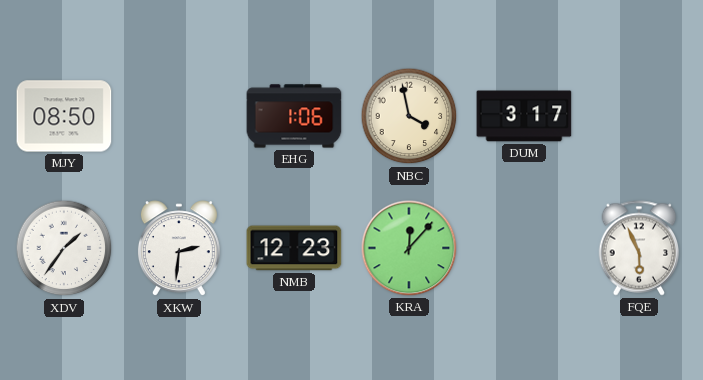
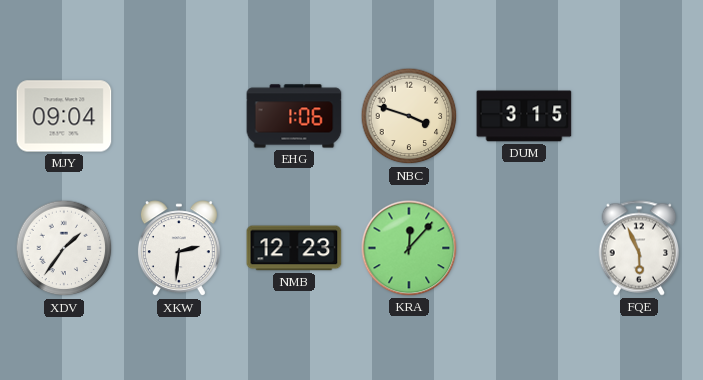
MJY: 08:50 -> 09:04 (64, 116)
NBC: 3:58 -> 3:48 (409, 116)
DUM: 3:17 -> 3:15 (524, 116)
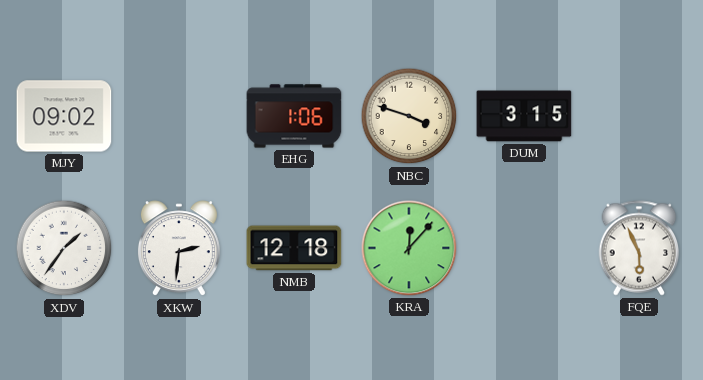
MJY: 09:04 -> 09:02 (64, 116)
NMB: 12:23 -> 12:18 (294, 248)
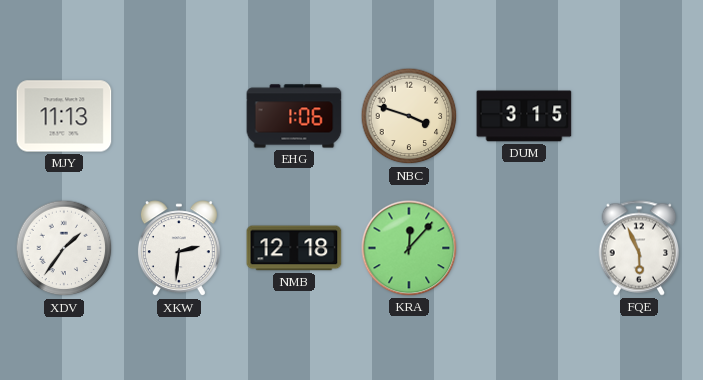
MJY: 09:02 -> 11:13 (64, 116)
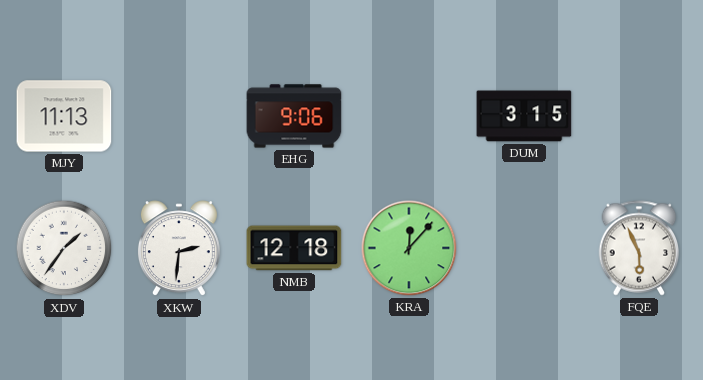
EHG: 1:06 -> 9:06 (294, 116)
NBC: 3:48 -> none (409, 116)
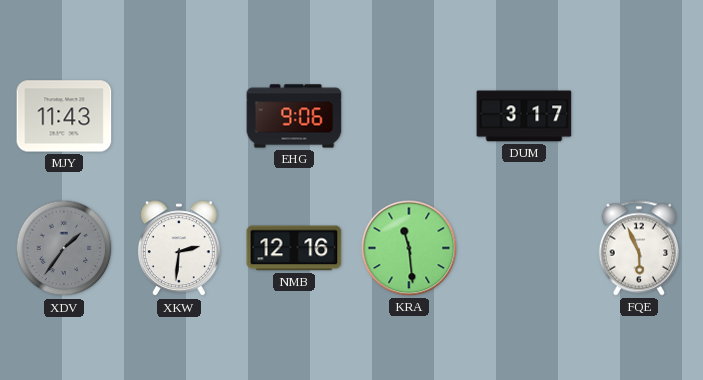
MJY: 11:13 -> 11:43 (64, 116)
DUM: 3:15 -> 3:17 (524, 116)
XDV dial: white -> grey (64, 248)
NMB: 12:18 -> 12:16 (294, 248)
KRA: 12:07 -> 11:29 (409, 248)
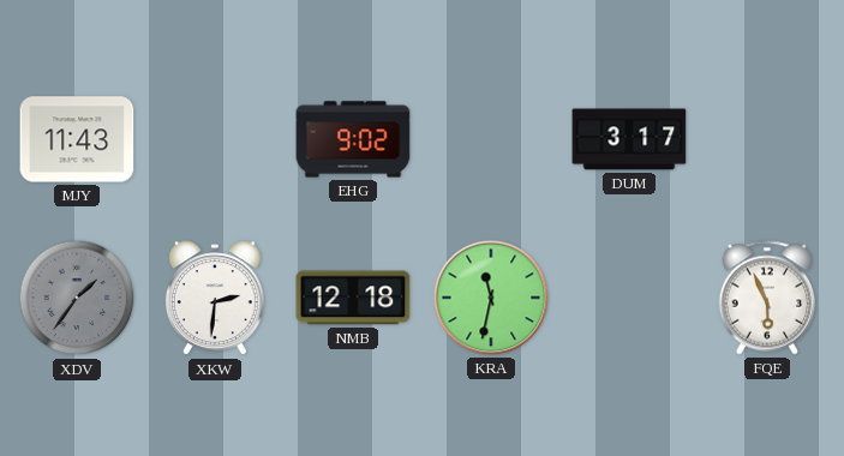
EHG: 9:06 -> 9:02 (353, 139)
NMB: 12:16 -> 12:18 (353, 298)
KRA: 11:29 -> 11:32 (491, 298)
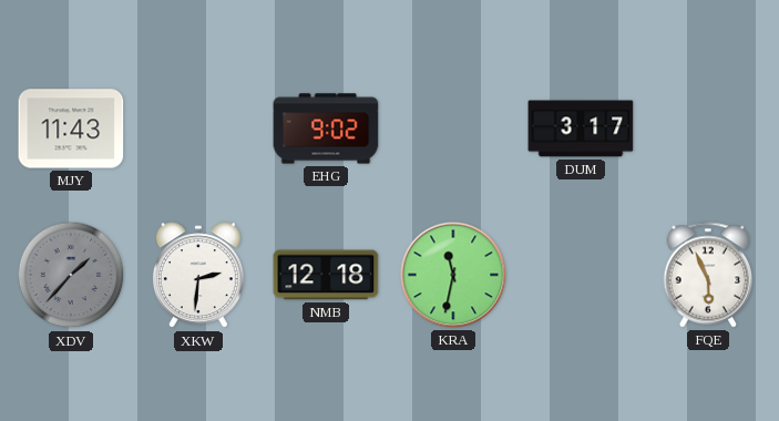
XDV: 1:36 -> 1:37 (71, 275)
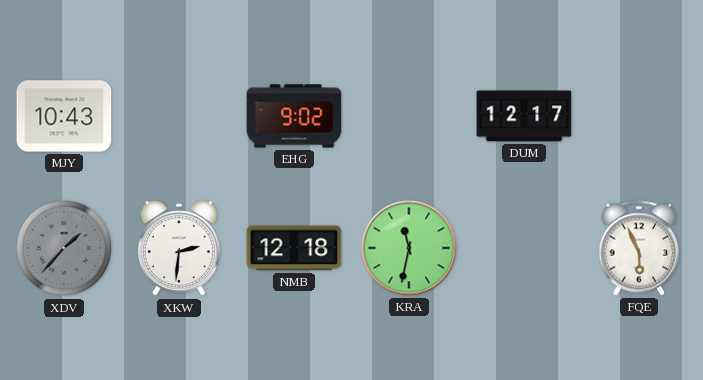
MJY: 11:43 -> 10:43 (64, 116)
DUM: 3:17 -> 12:17 (524, 116)
